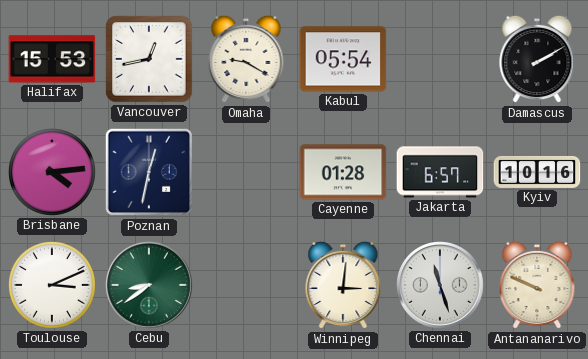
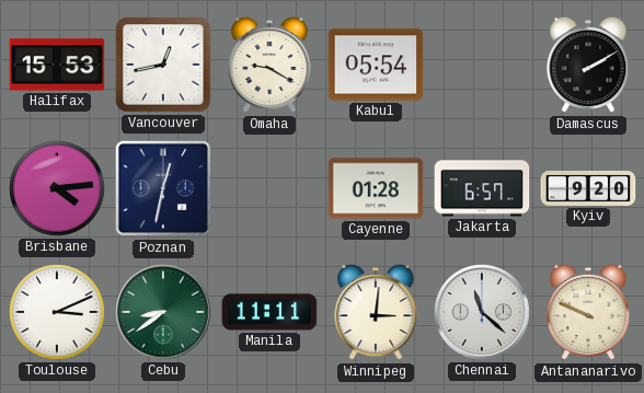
Kyiv: 10:16 -> 9:20 (588, 188)
Manila: none -> 11:11 (269, 312)
Chennai: 11:27 -> 11:22 (483, 313)
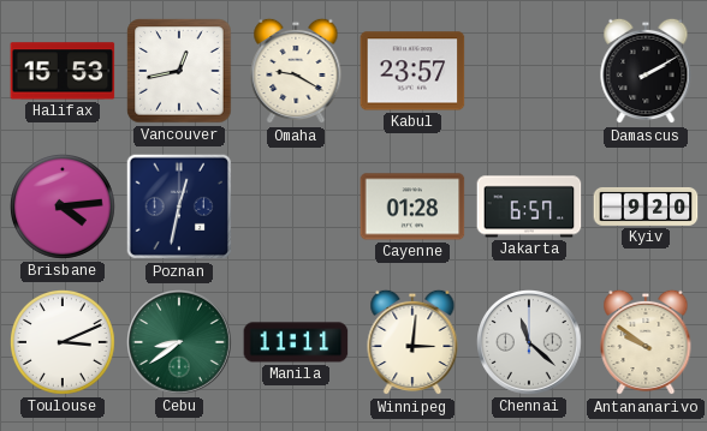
Kabul: 05:54 -> 23:57 (412, 71)
Antananarivo: 9:49 -> 9:51 (646, 342)
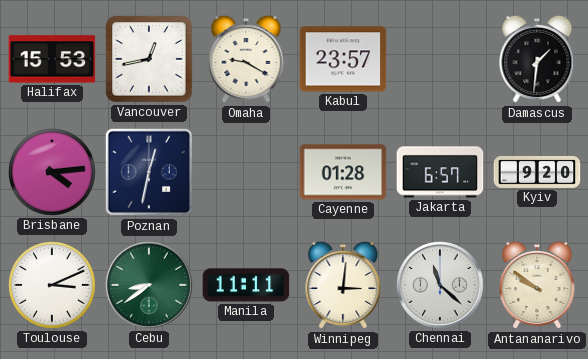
Damascus: 2:10 -> 1:31 (537, 59)
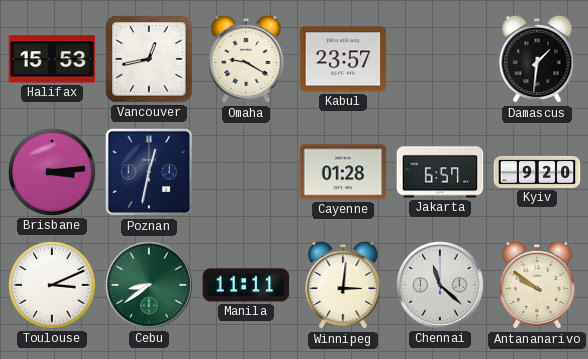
Brisbane: 4:14 -> 3:14 (53, 173)
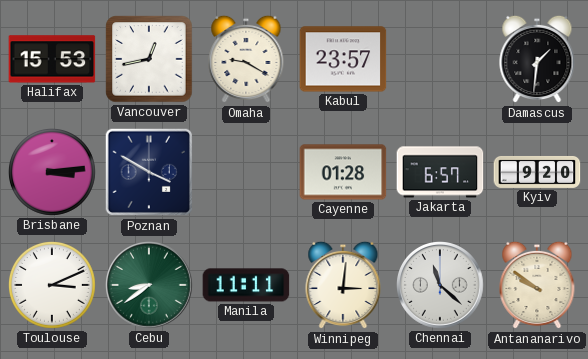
Poznan: 12:32 -> 3:50 (149, 172)
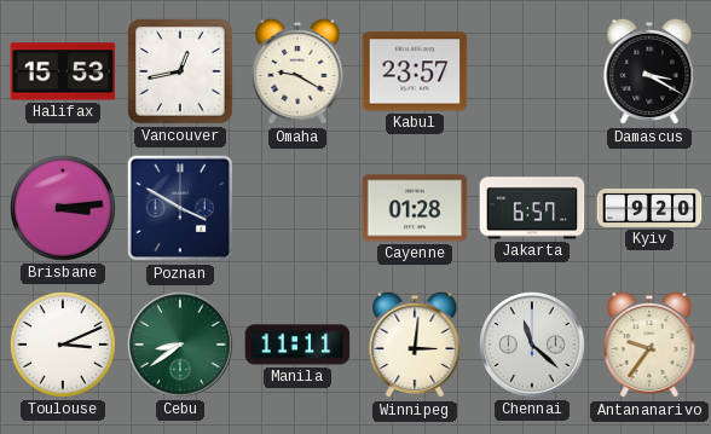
Damascus: 1:31 -> 3:20 (649, 71)
Antananarivo: 9:51 -> 9:36 (649, 345)
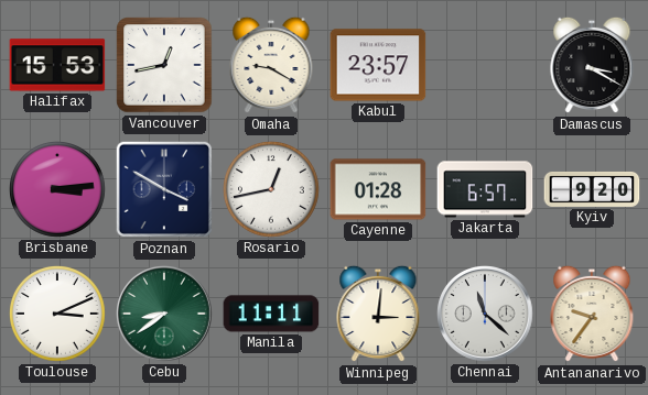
Rosario: none -> 12:43 (272, 190)
